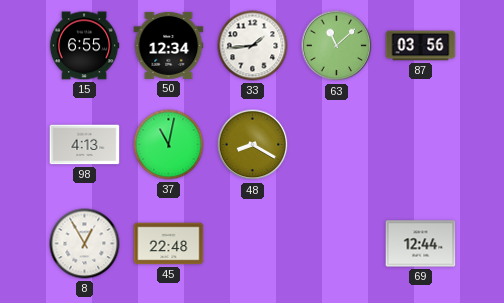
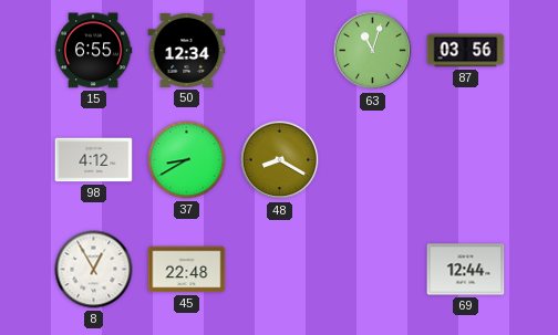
33: 1:44 -> none (253, 46)
63: 11:08 -> 11:03 (373, 51)
98: 4:13 -> 4:12 (94, 160)
37: 11:02 -> 8:40 (187, 160)
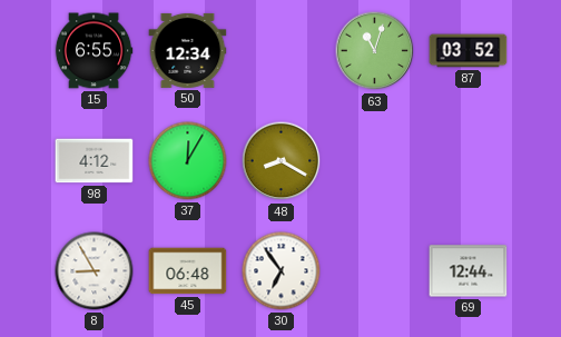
87: 03:56 -> 03:52 (469, 51)
37: 8:40 -> 12:05 (188, 161)
8: 12:55 -> 8:55 (95, 271)
45: 22:48 -> 06:48 (188, 271)
30: none -> 6:54 (282, 271)
